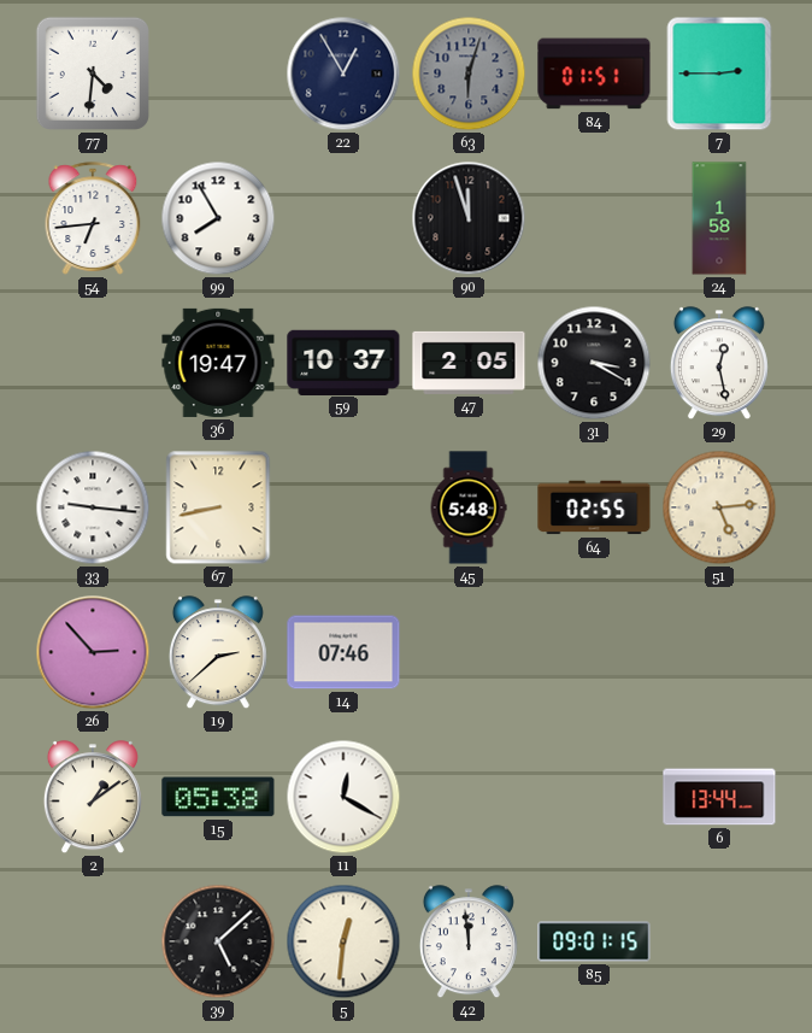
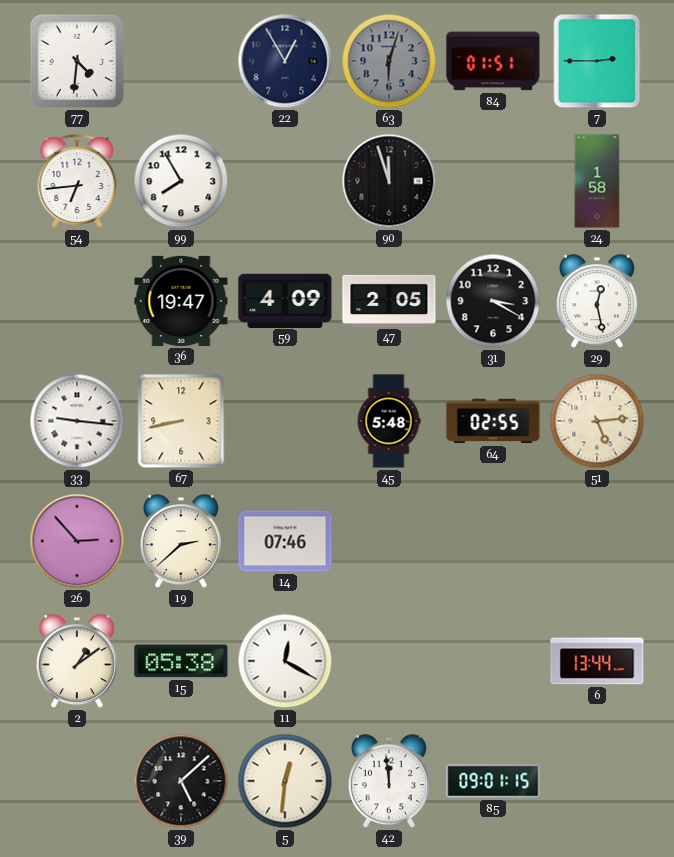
59: 10:37 -> 4:09 (285, 300)
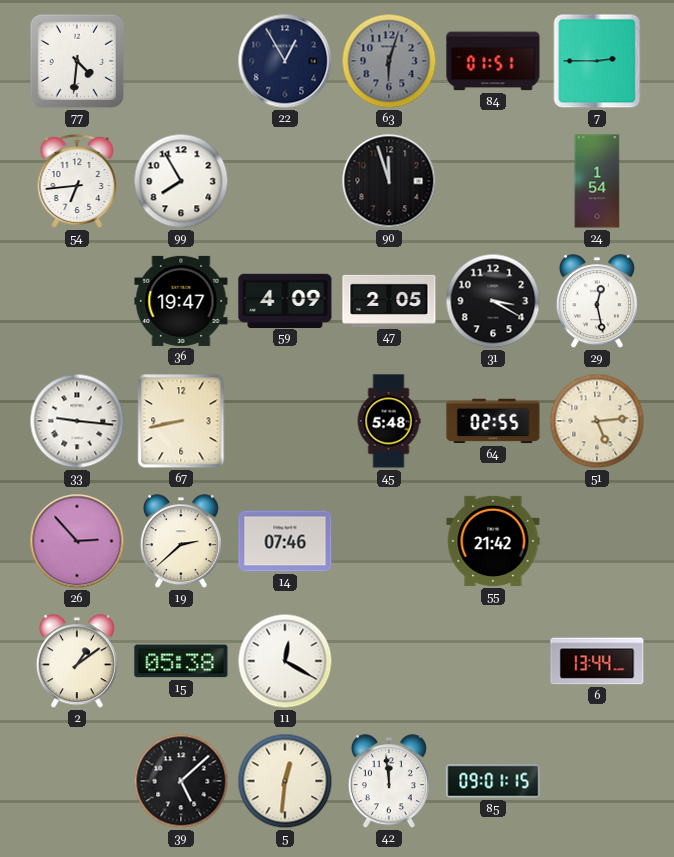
24: 1:58 -> 1:54 (597, 181)
55: none -> 21:42 (493, 541)
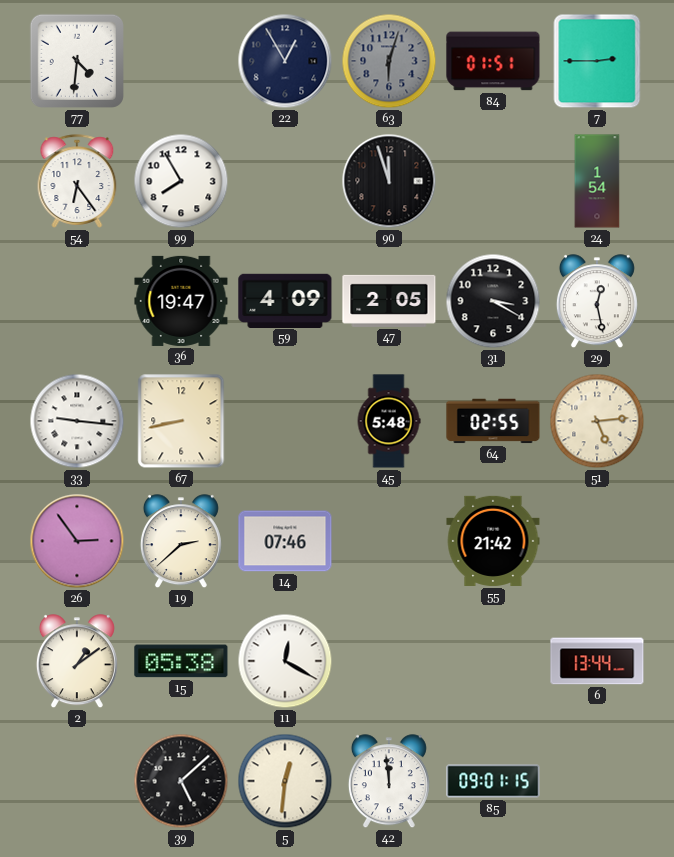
54: 6:44 -> 6:24 (77, 181)
26: 2:53 -> 2:54 (77, 541)
